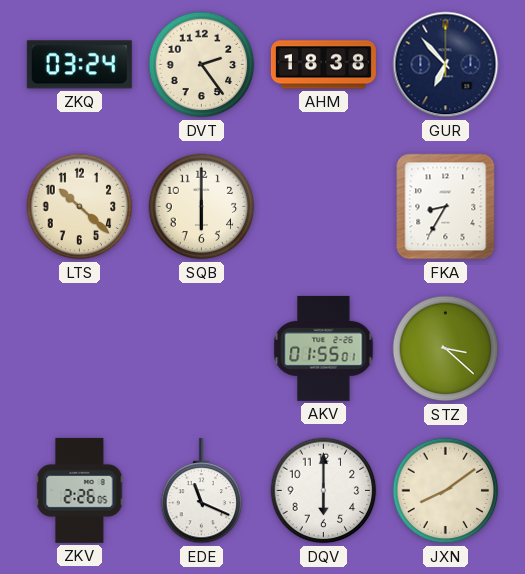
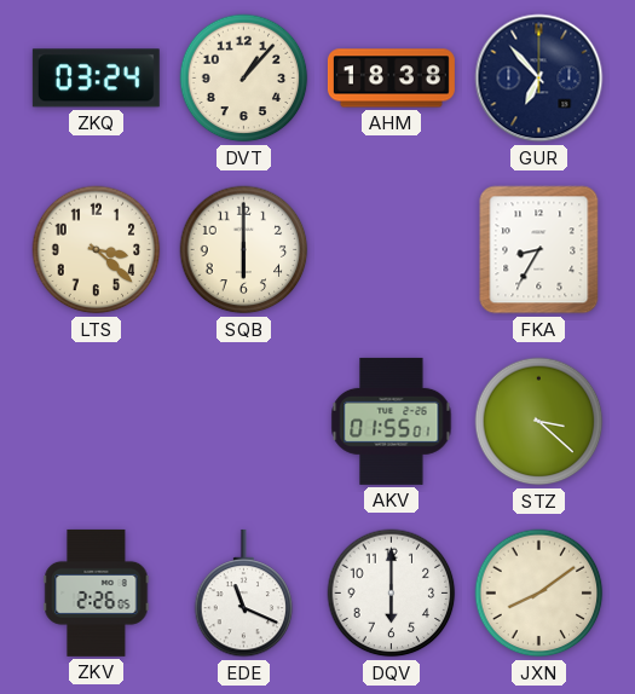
DVT: 2:24 -> 1:07 (244, 79)
LTS: 10:22 -> 3:22 (97, 250)
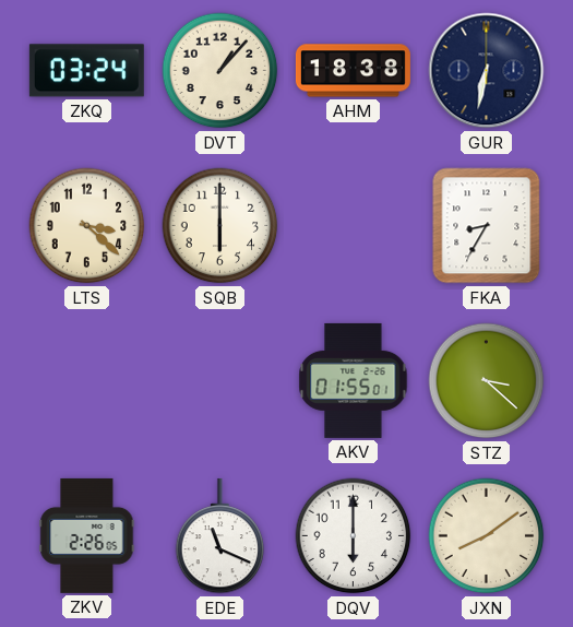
GUR: 6:53 -> 6:32 (487, 71)
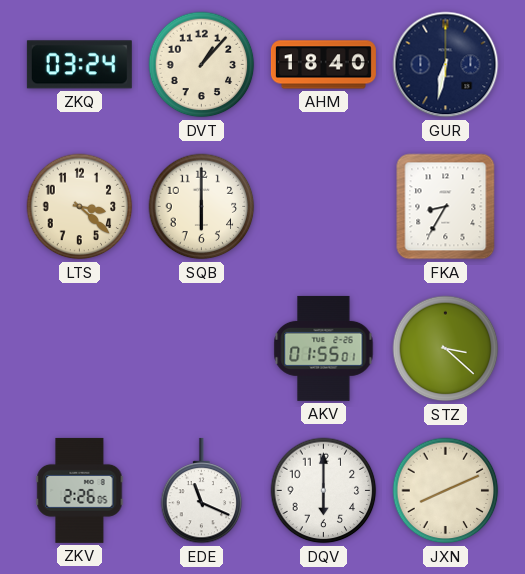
AHM: 18:38 -> 18:40 (323, 65)
JXN: 8:09 -> 8:11 (446, 491)
